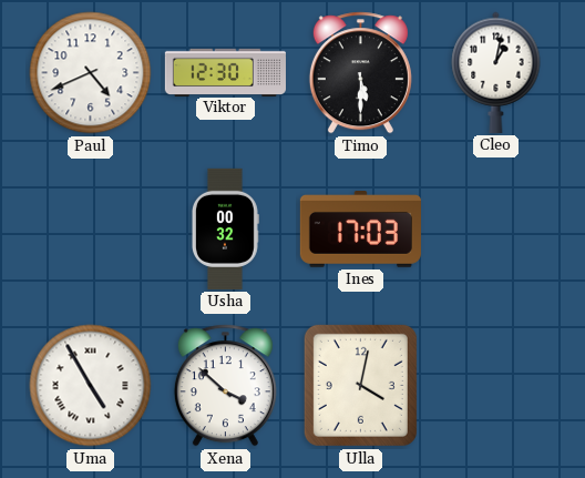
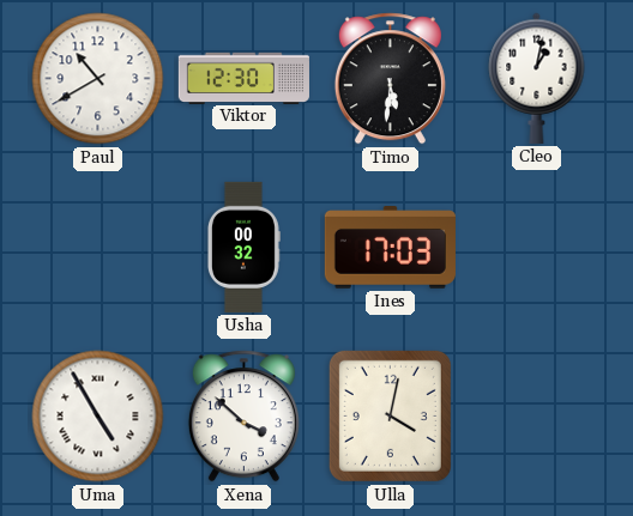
Paul: 4:41 -> 10:40 (98, 79)
Timo: 5:30 -> 5:31 (390, 79)
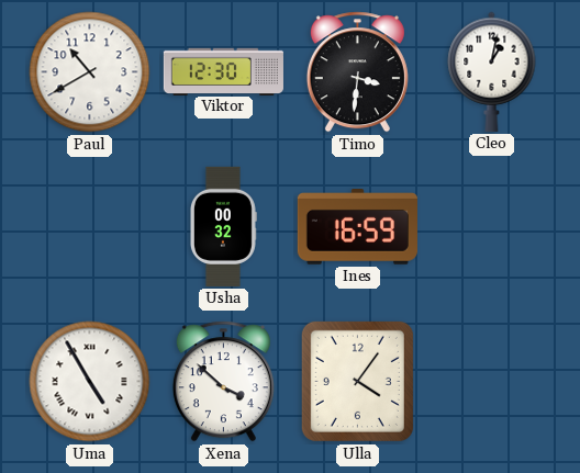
Timo: 5:31 -> 3:31 (357, 72)
Ines: 17:03 -> 16:59 (357, 227)
Ulla: 4:02 -> 4:06 (357, 381)
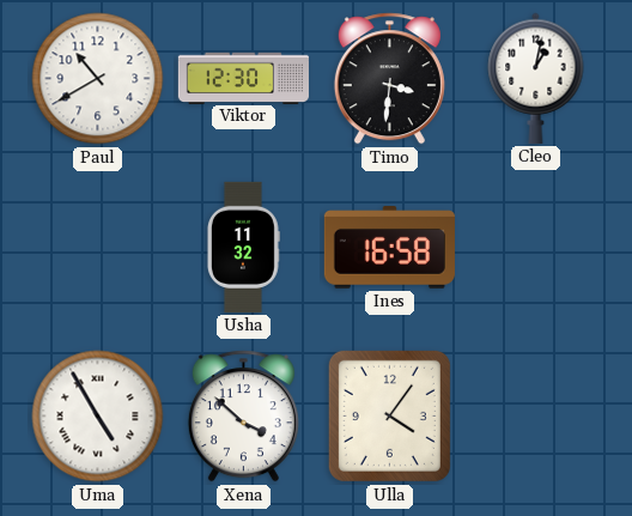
Usha: 00:32 -> 11:32 (243, 247)
Ines: 16:59 -> 16:58 (389, 248)
